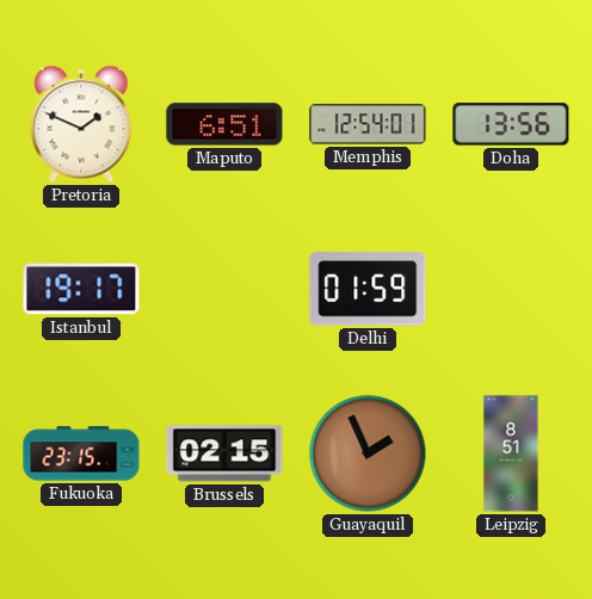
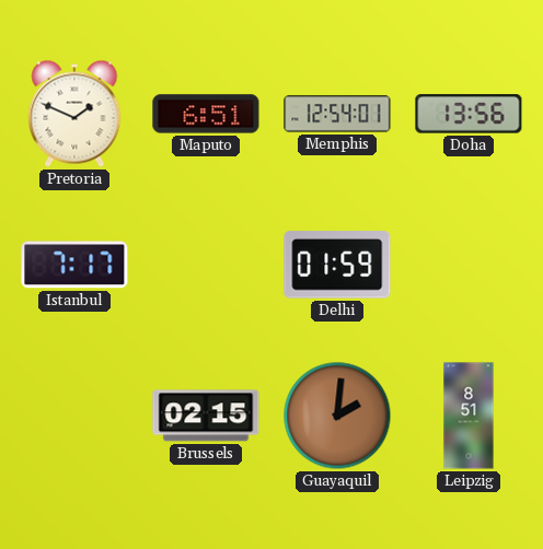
Istanbul: 19:17 -> 7:17 (74, 265)
Fukuoka: 23:15 -> none (81, 453)
Guayaquil: 1:56 -> 2:01 (337, 416)
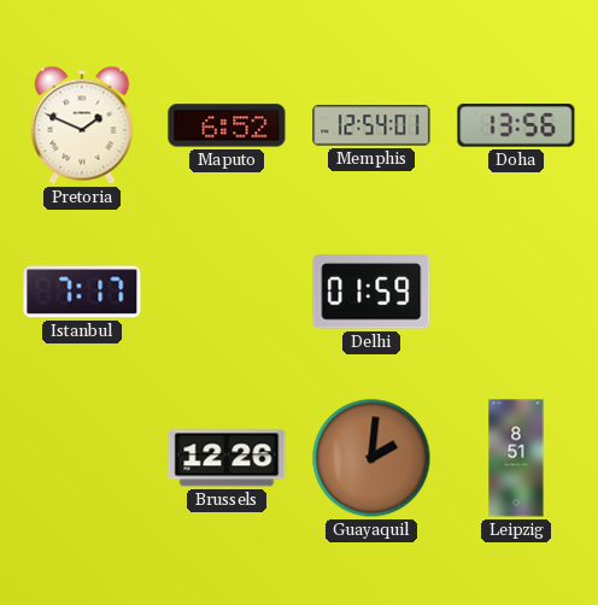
Maputo: 6:51 -> 6:52 (227, 125)
Brussels: 02:15 -> 12:26 (227, 458)
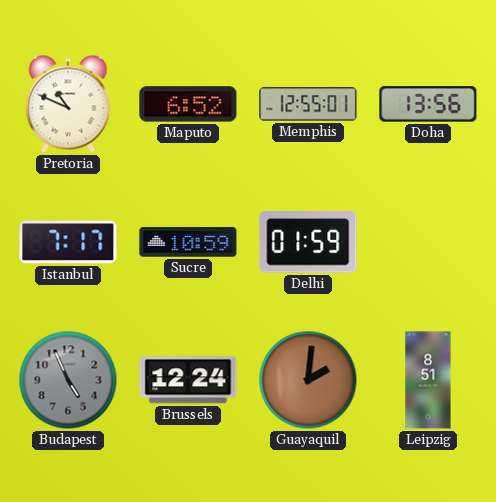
Pretoria: 1:49 -> 10:49 (68, 104)
Memphis: 12:54 -> 12:55 (308, 104)
Sucre: none -> 10:59 (188, 242)
Budapest: none -> 4:56 (68, 380)
Brussels: 12:26 -> 12:24 (188, 380)
